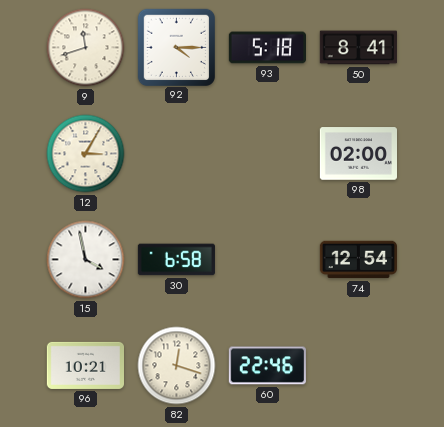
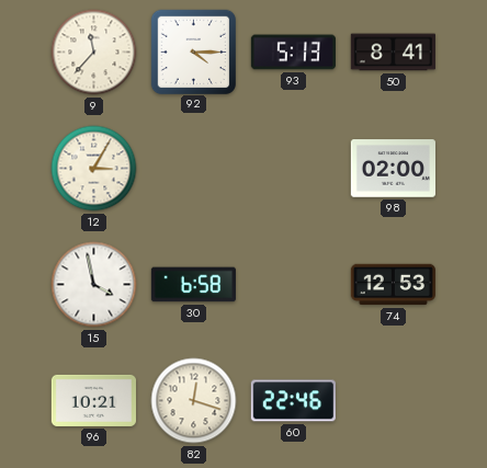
9: 11:42 -> 11:37 (94, 53)
93: 5:18 -> 5:13 (293, 53)
74: 12:54 -> 12:53 (393, 285)
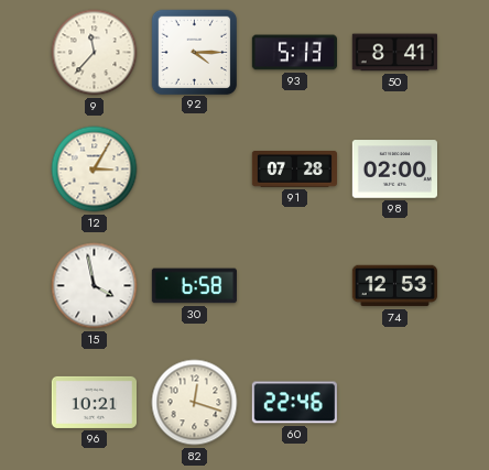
91: none -> 07:28 (294, 170)
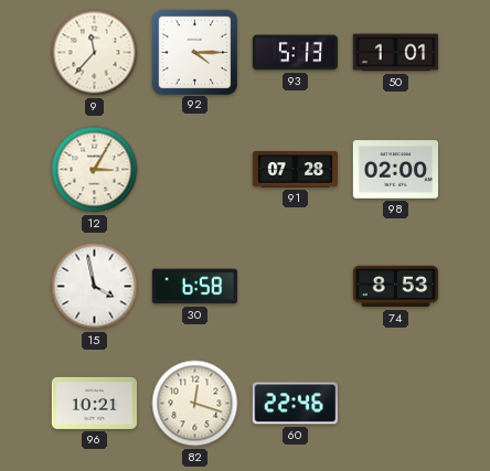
50: 8:41 -> 1:01 (395, 53)
74: 12:53 -> 8:53 (395, 287)
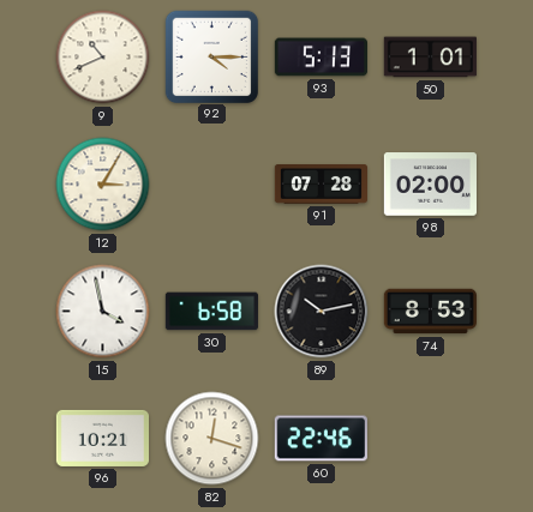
9: 11:37 -> 10:41 (103, 58)
89: none -> 10:13 (322, 312)
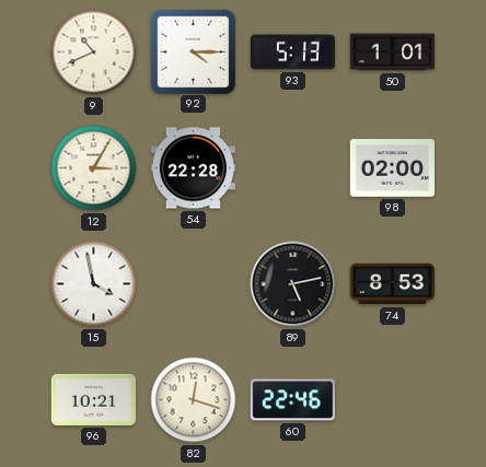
54: none -> 22:28 (193, 168)
91: 07:28 -> none (321, 185)
30: 6:58 -> none (211, 312)
89: 10:13 -> 5:13 (293, 284)
